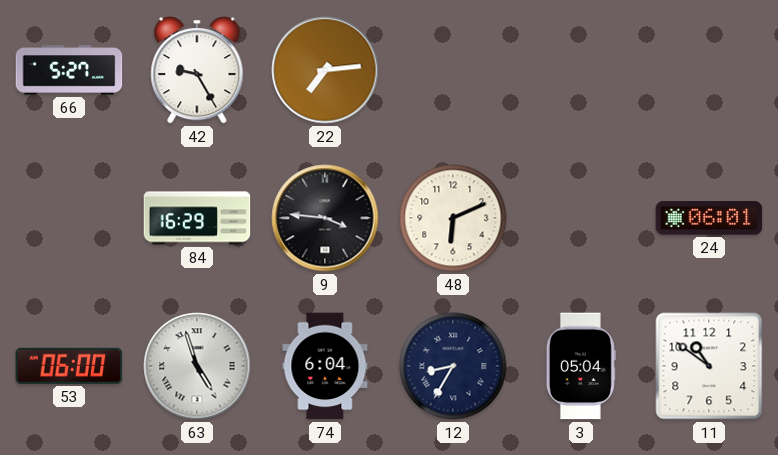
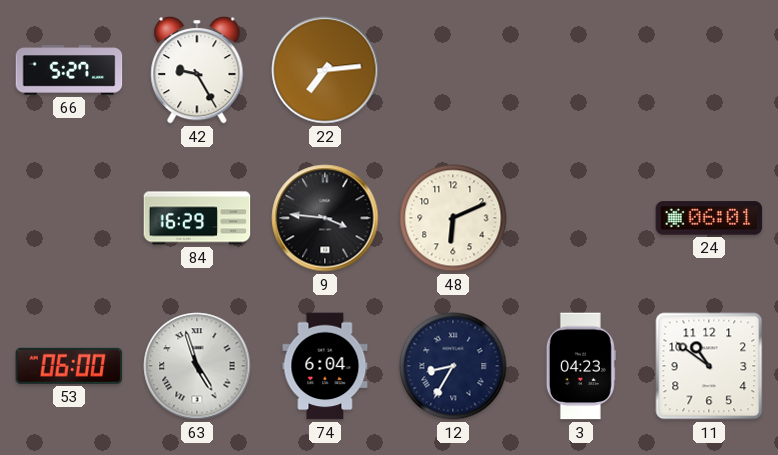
3: 05:04 -> 04:23 (581, 366)
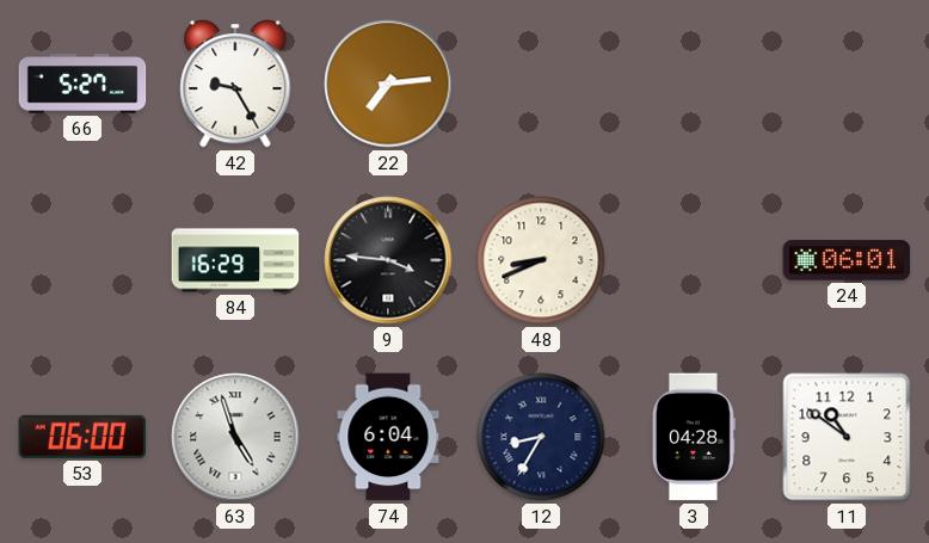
48: 6:11 -> 8:41 (541, 260)
3: 04:23 -> 04:28 (694, 437)
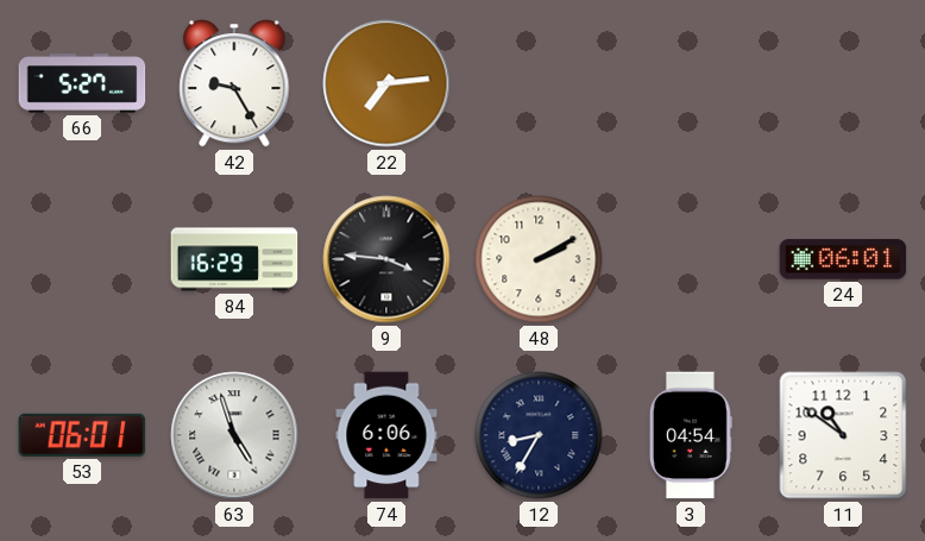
48: 8:41 -> 2:10 (539, 259)
53: 06:00 -> 06:01 (82, 435)
74: 6:04 -> 6:06 (386, 435)
3: 04:28 -> 04:54 (691, 435)
